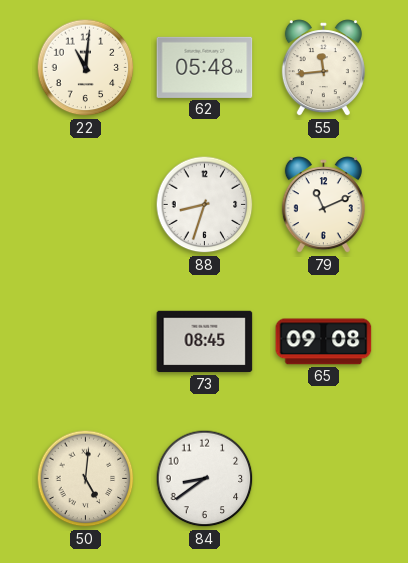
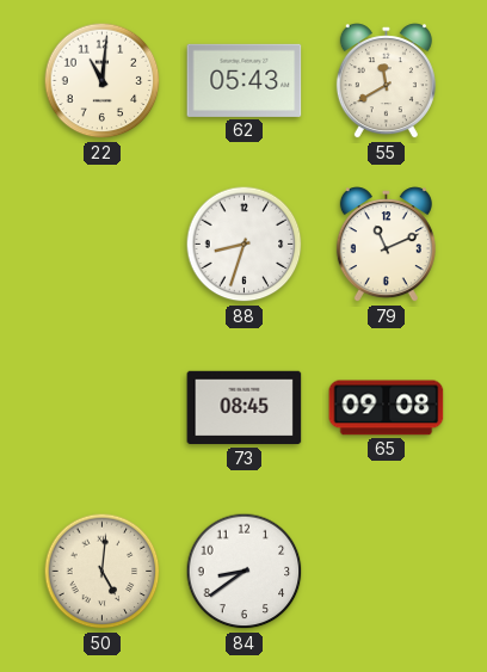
62: 05:48 -> 05:43 (245, 80)
55: 11:44 -> 11:40 (386, 81)
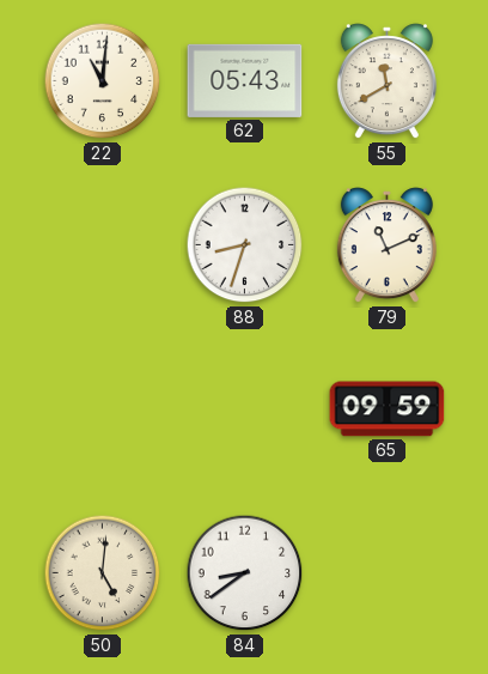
73: 08:45 -> none (245, 408)
65: 09:08 -> 09:59 (388, 409)
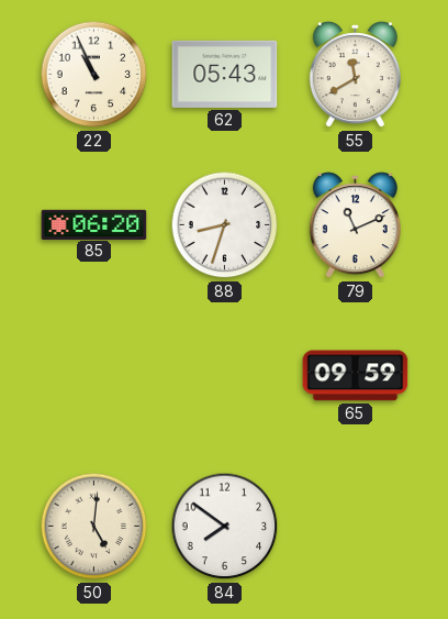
22: 11:01 -> 10:56 (94, 75)
85: none -> 06:20 (94, 224)
84: 8:39 -> 7:51 (225, 527)
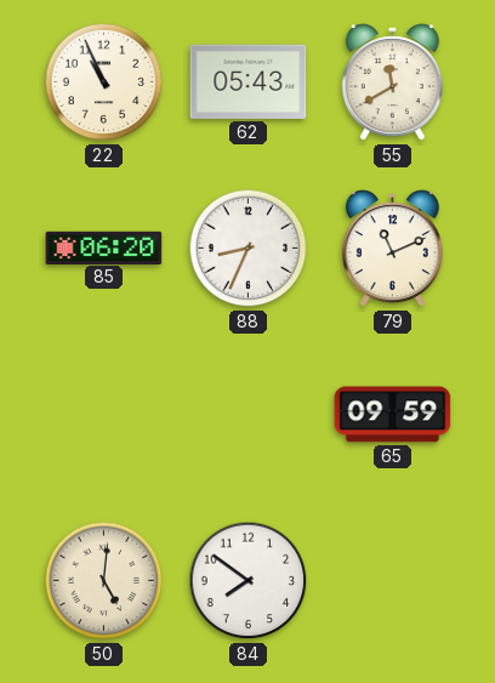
88: 8:33 -> 8:34 (249, 249)
